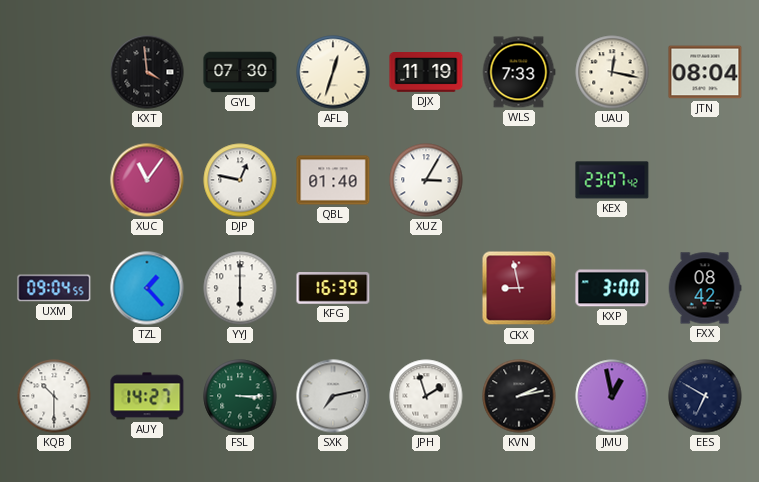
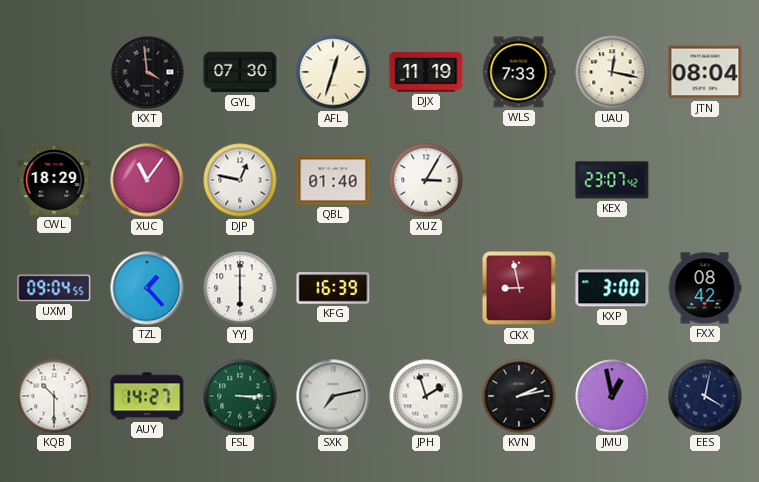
CWL: none -> 18:29 (54, 180)
EES: 6:50 -> 4:02 (705, 396)
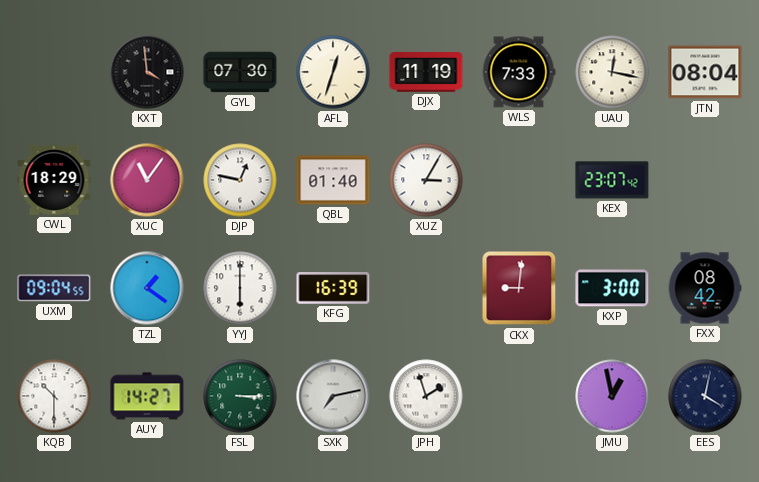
TZL: 1:23 -> 1:21 (147, 288)
CKX: 8:58 -> 9:01 (519, 288)
KVN: 2:13 -> none (519, 396)
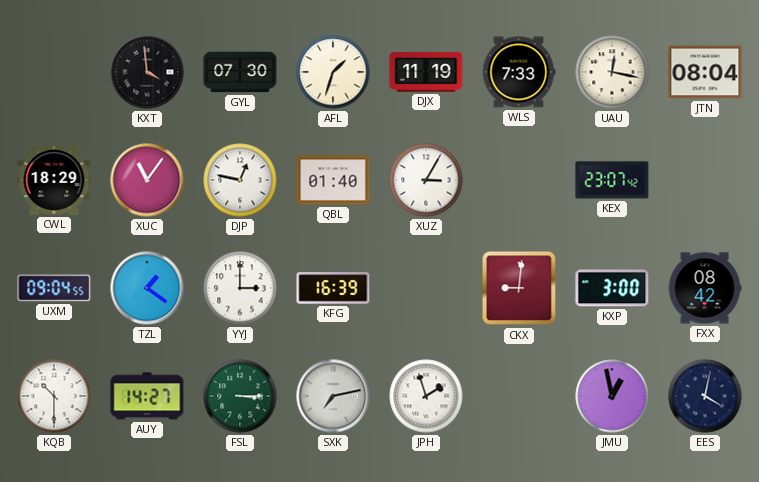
AFL: 12:33 -> 1:33 (333, 72)
YYJ: 6:00 -> 3:00 (240, 288)
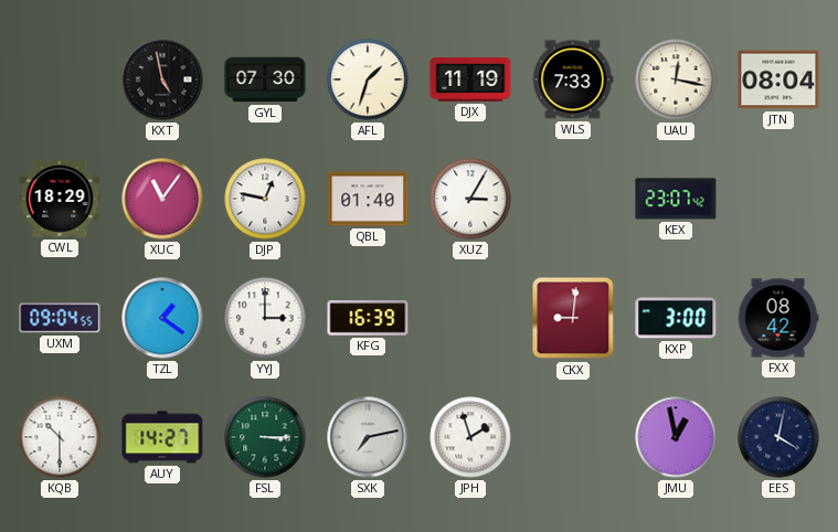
KXT: 3:59 -> 4:58 (162, 79)
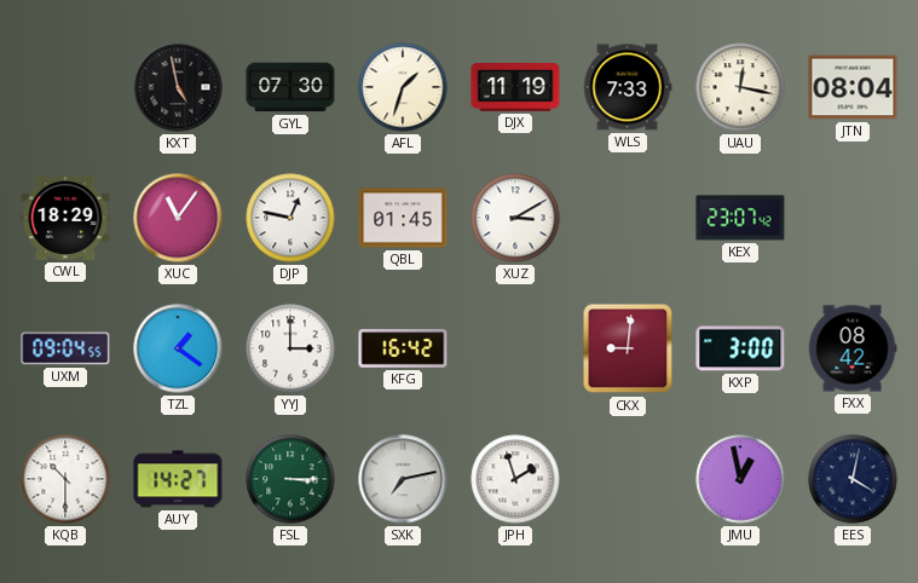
QBL: 01:40 -> 01:45 (403, 218)
XUZ: 3:05 -> 3:10 (515, 218)
KFG: 16:39 -> 16:42 (403, 348)
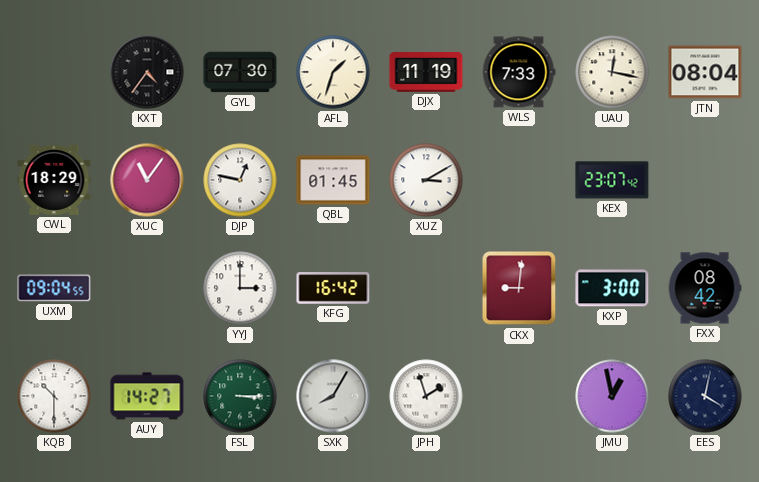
KXT: 4:58 -> 4:36 (147, 72)
TZL: 1:21 -> none (178, 348)
SXK: 7:13 -> 8:05 (333, 396)
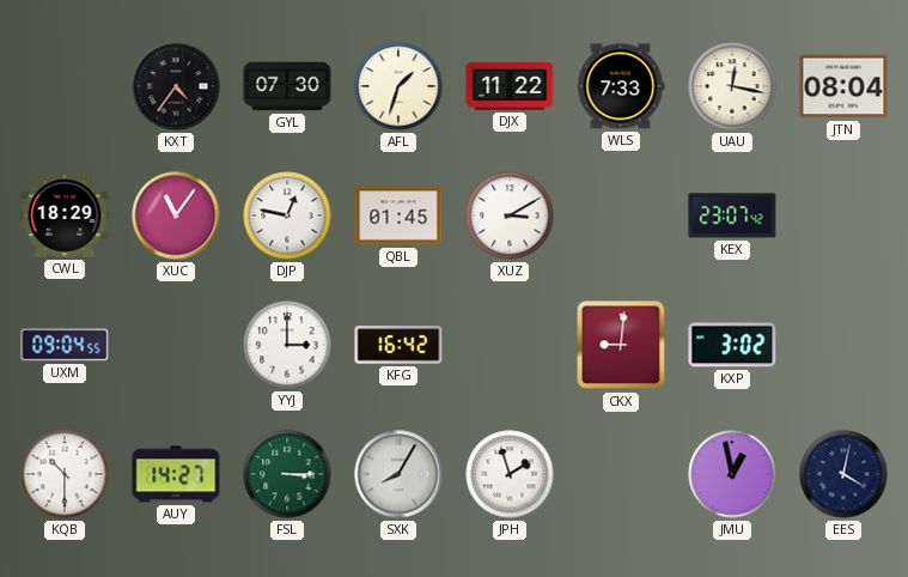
DJX: 11:19 -> 11:22 (510, 87)
KXP: 3:00 -> 3:02 (732, 345)
FXX: 08:42 -> none (705, 288)
